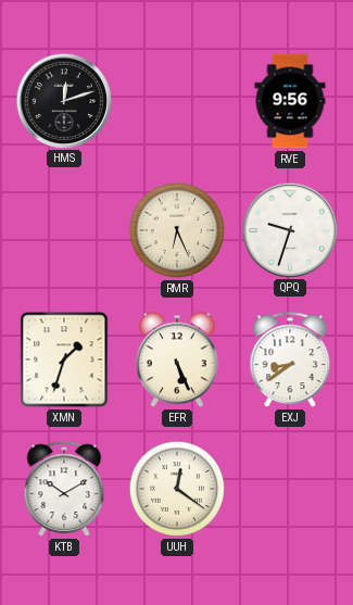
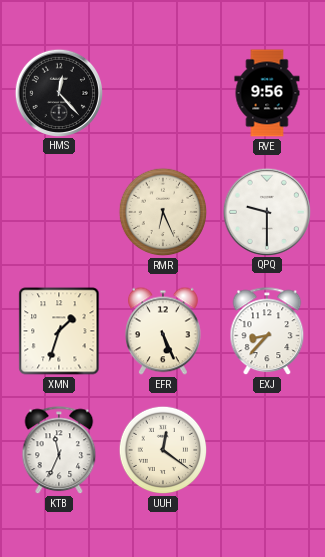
HMS: 12:12 -> 12:23 (58, 92)
QPQ: 9:33 -> 9:30 (266, 211)
EXJ: 8:39 -> 8:37 (267, 332)
KTB: 10:10 -> 11:34 (59, 451)
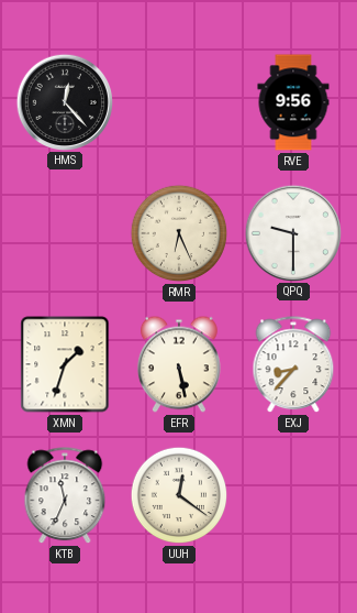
EFR: 5:26 -> 5:28 (180, 364)
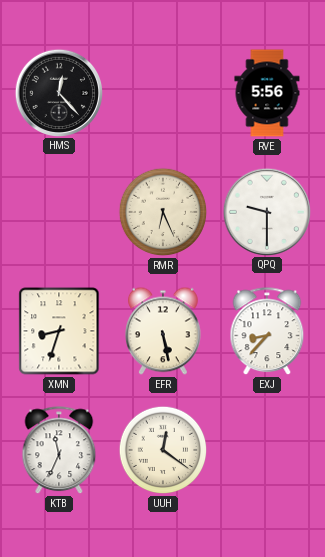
RVE: 9:56 -> 5:56 (267, 93)
XMN: 1:33 -> 8:33 (59, 331)
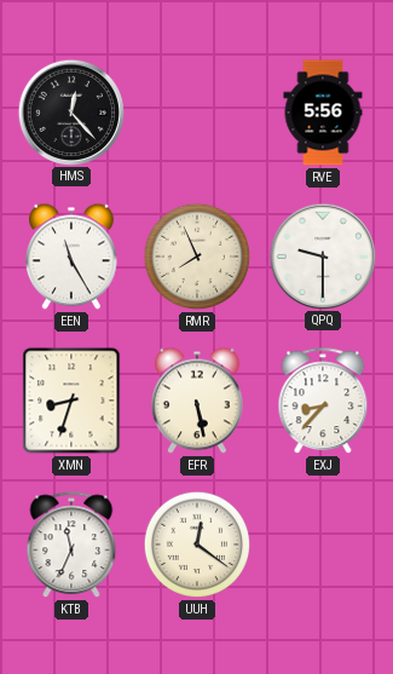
EEN: none -> 11:25 (73, 257)
RMR: 6:26 -> 7:56 (197, 257)
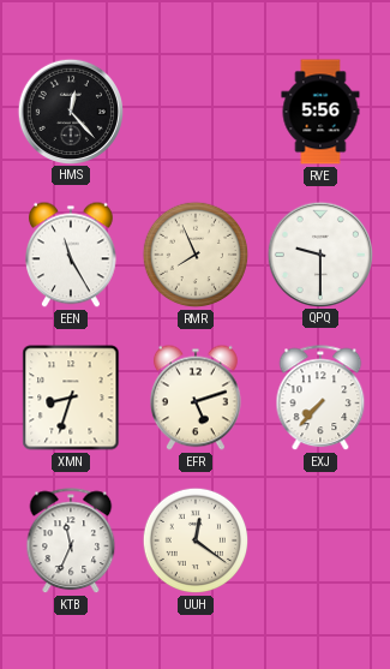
EFR: 5:28 -> 5:12 (197, 398)
EXJ: 8:37 -> 7:37 (320, 399)
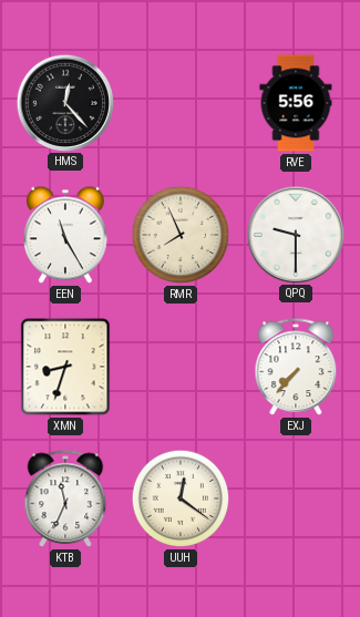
EFR: 5:12 -> none (197, 398)
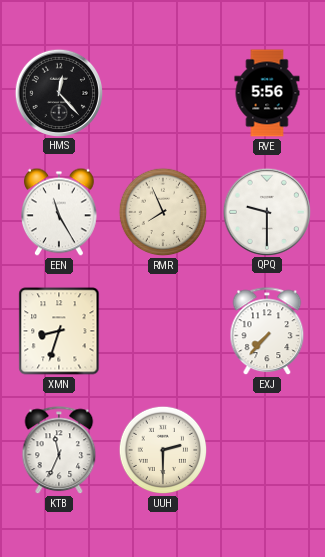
UUH: 12:21 -> 2:30 (163, 450)
